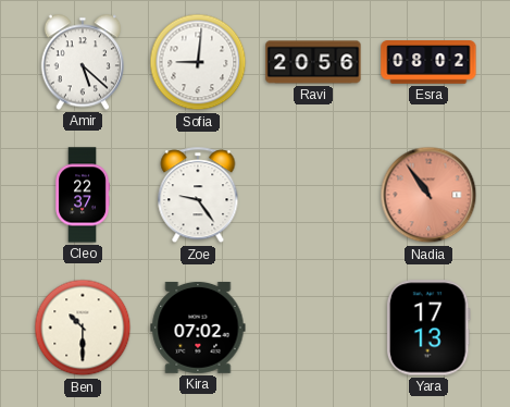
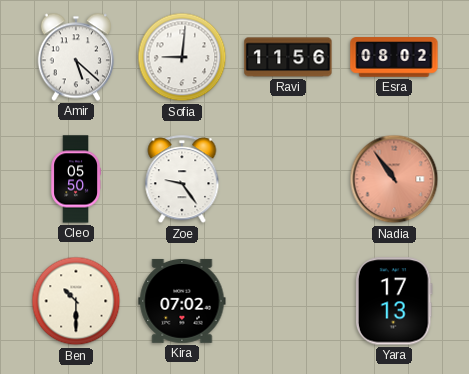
Ravi: 20:56 -> 11:56 (288, 57)
Cleo: 22:37 -> 05:50 (76, 179)
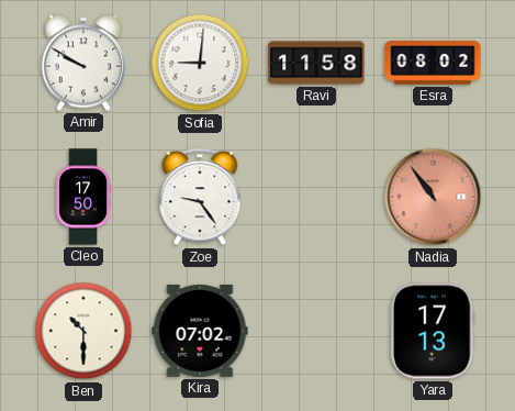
Amir: 5:22 -> 9:50 (83, 63)
Ravi: 11:56 -> 11:58 (316, 63)
Cleo: 05:50 -> 17:50 (83, 197)
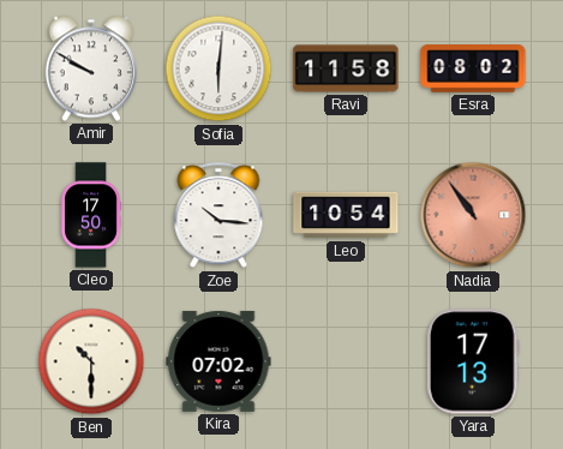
Sofia: 9:01 -> 6:01 (218, 68)
Zoe: 9:24 -> 10:16 (218, 216)
Leo: none -> 10:54 (346, 215)
